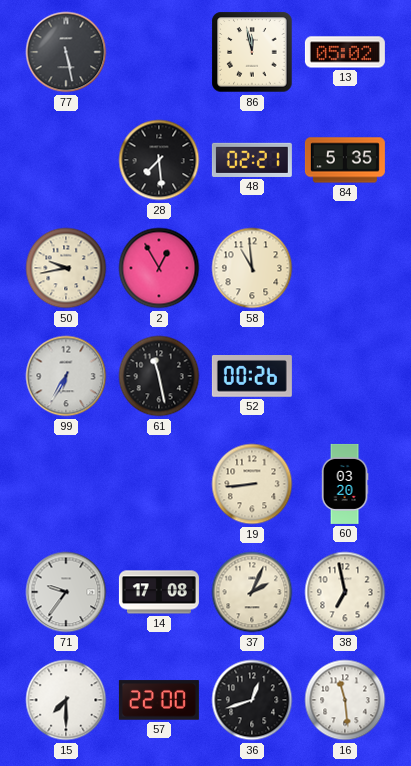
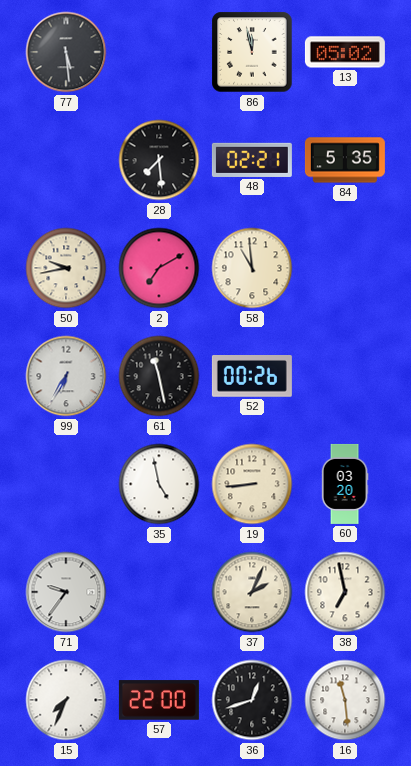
77: 5:28 -> 5:29 (66, 52)
2: 12:55 -> 7:10 (159, 268)
35: none -> 4:58 (159, 484)
14: 17:08 -> none (159, 592)
15: 7:30 -> 7:34 (66, 700)
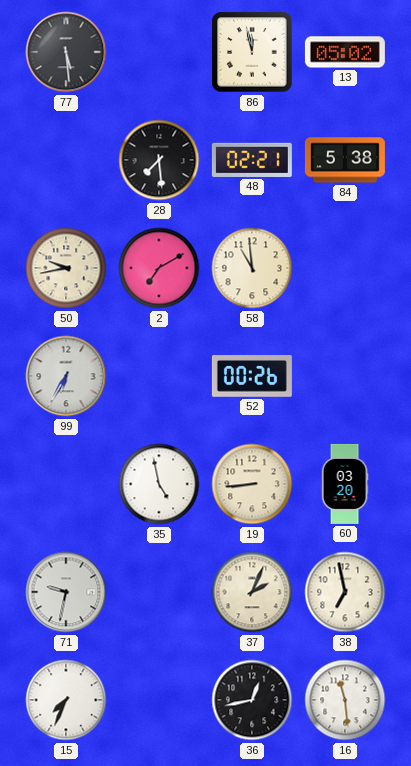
84: 5:35 -> 5:38 (345, 160)
61: 11:28 -> none (159, 376)
71: 9:36 -> 9:32 (66, 592)
57: 22:00 -> none (159, 700)
36: 12:42 -> 12:43 (252, 700)
